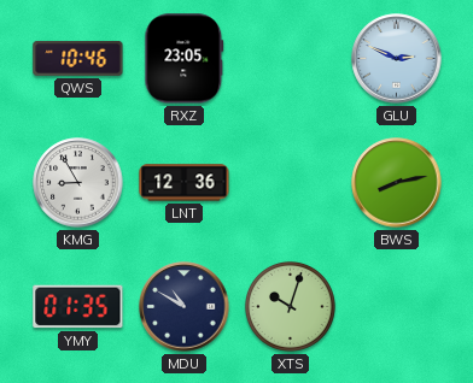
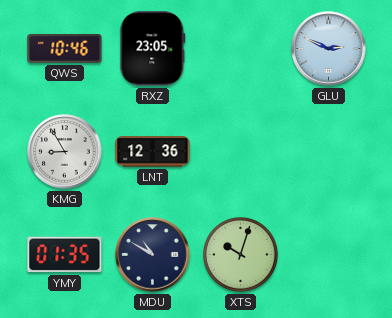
BWS: 8:13 -> none (397, 183)
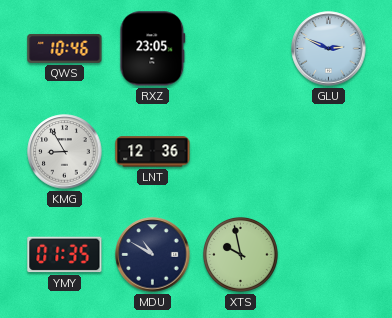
XTS: 10:03 -> 9:58 (240, 254)
